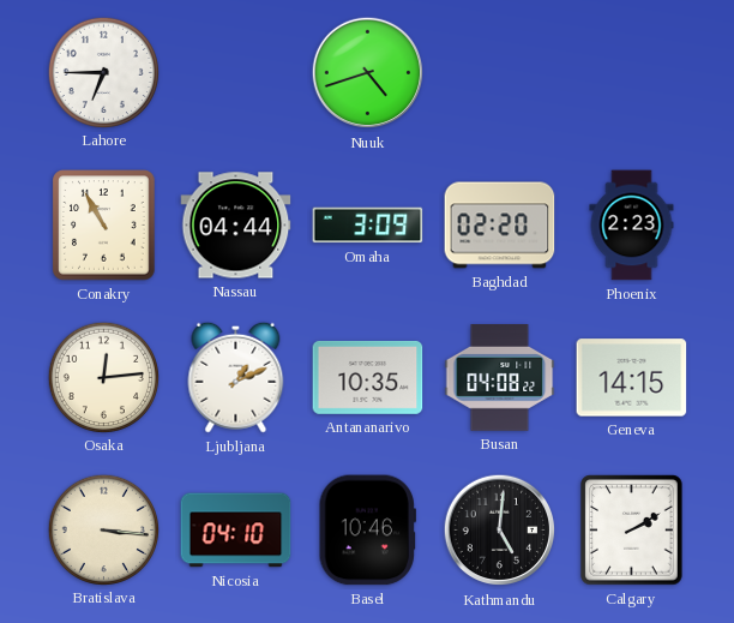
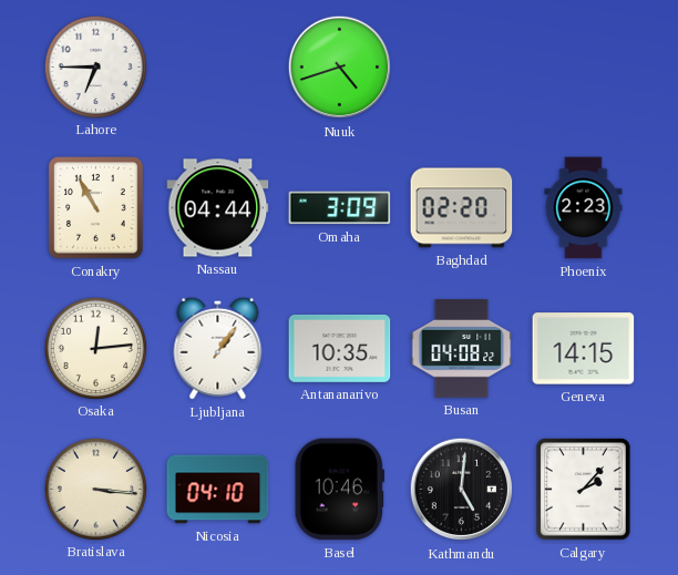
Ljubljana: 1:11 -> 1:06 (218, 348)
Calgary: 2:10 -> 2:07 (584, 490)
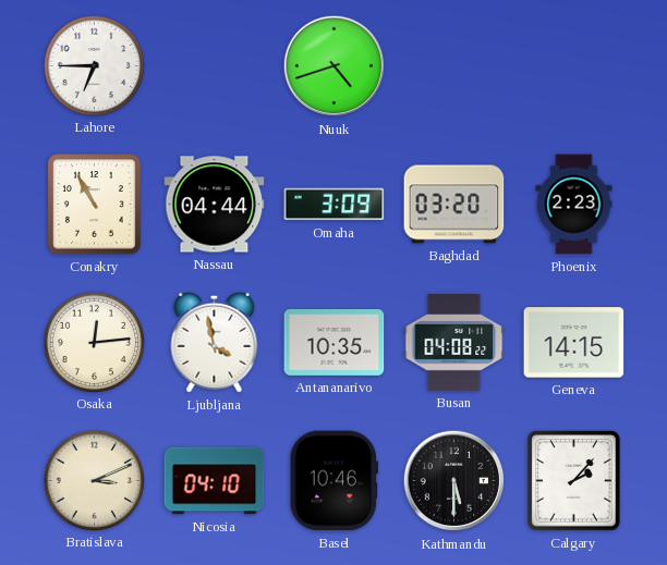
Baghdad: 02:20 -> 03:20 (454, 205)
Ljubljana: 1:06 -> 3:58 (215, 342)
Bratislava: 3:16 -> 3:11 (94, 480)
Kathmandu: 5:01 -> 5:30 (454, 481)
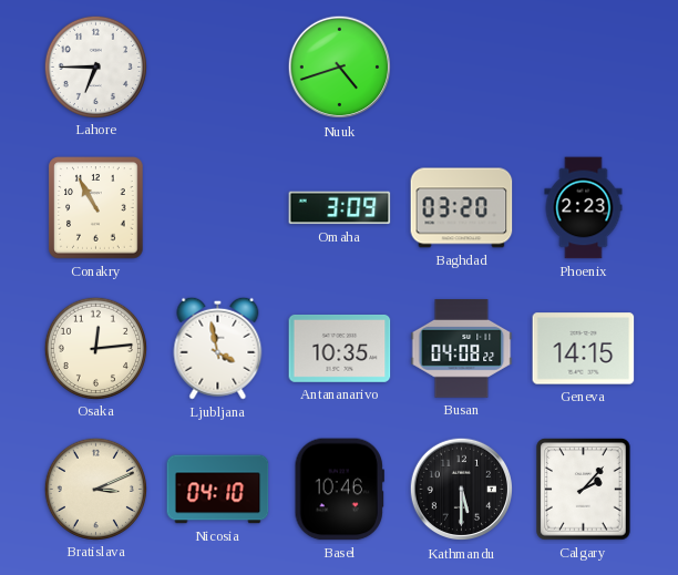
Nassau: 04:44 -> none (215, 205)
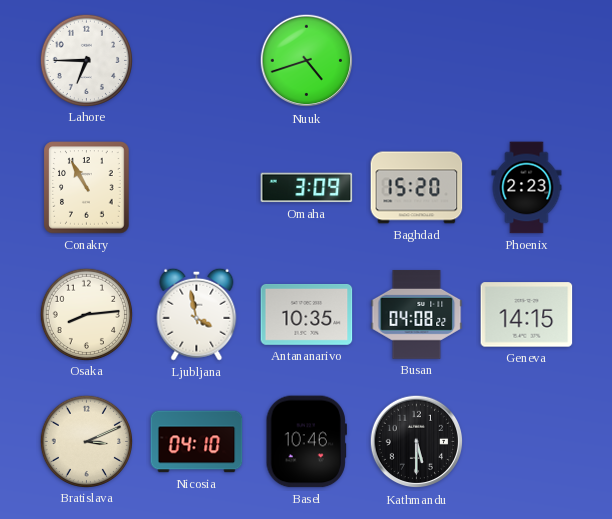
Baghdad: 03:20 -> 15:20 (417, 188)
Osaka: 12:14 -> 8:14 (86, 314)
Calgary: 2:07 -> none (584, 490)
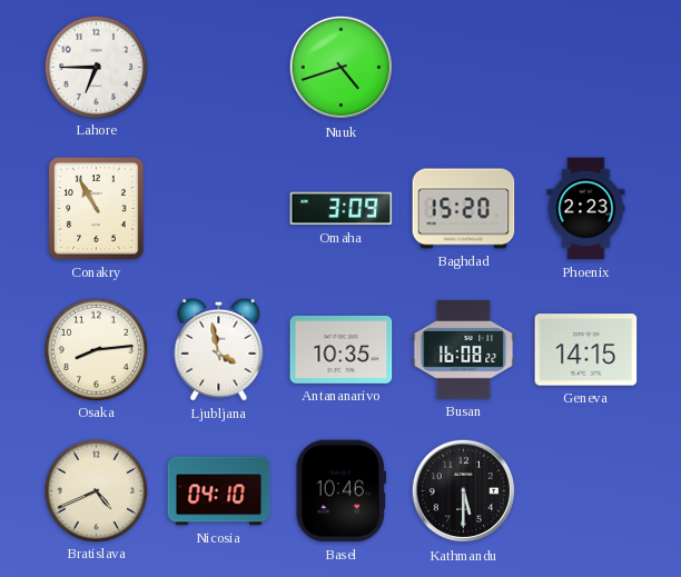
Busan: 04:08 -> 16:08 (464, 350)
Bratislava: 3:11 -> 4:41 (96, 490)
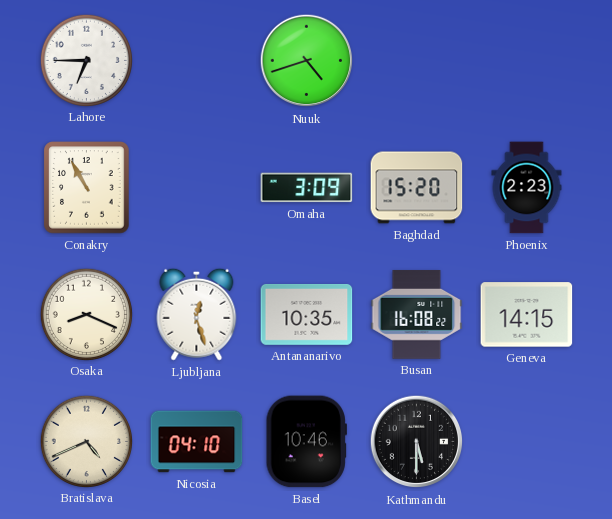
Osaka: 8:14 -> 8:19 (86, 314)
Ljubljana: 3:58 -> 12:27 (197, 314)
